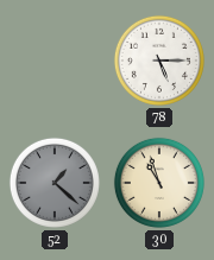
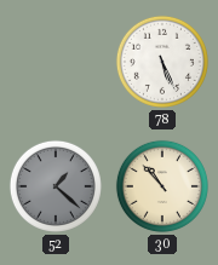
78: 5:15 -> 5:26 (162, 62)
30: 10:57 -> 10:53 (162, 186)
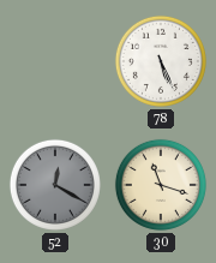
52: 1:22 -> 12:20 (55, 185)
30: 10:53 -> 11:18 (161, 185)
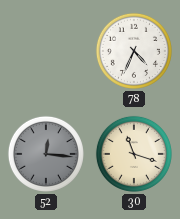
78: 5:26 -> 4:34 (134, 51)
52: 12:20 -> 12:16 (46, 154)
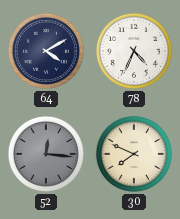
64: none -> 4:10 (46, 51)
30: 11:18 -> 7:49 (134, 154)
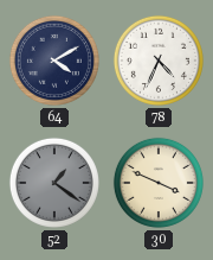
52: 12:16 -> 1:21 (54, 183)
30: 7:49 -> 3:49 (159, 183)
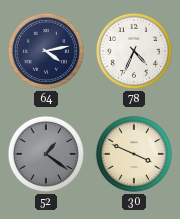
64: 4:10 -> 4:13 (46, 51)
